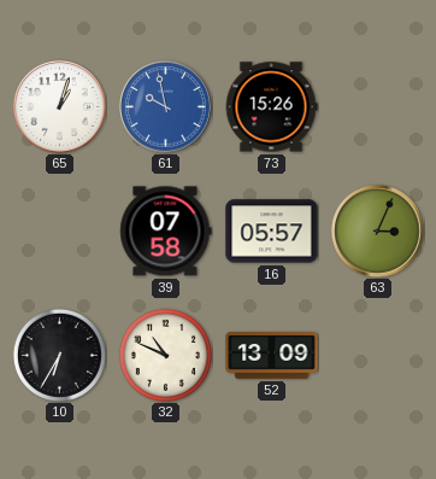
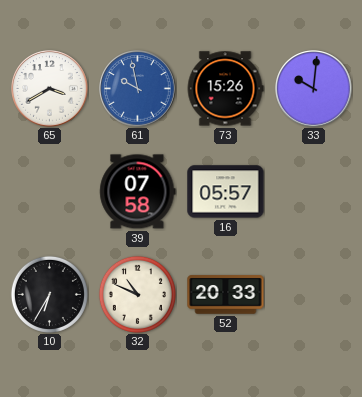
65: 1:03 -> 3:40 (50, 89)
33: none -> 10:01 (314, 89)
63: 3:04 -> none (378, 232)
52: 13:09 -> 20:33 (226, 295)
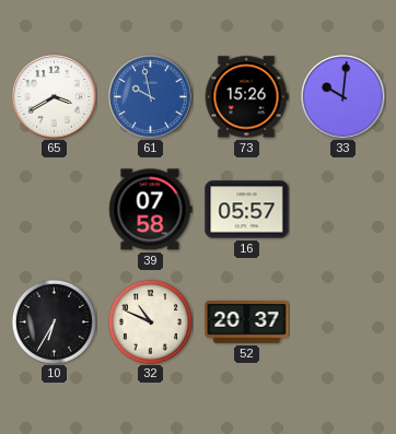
52: 20:33 -> 20:37 (247, 322)
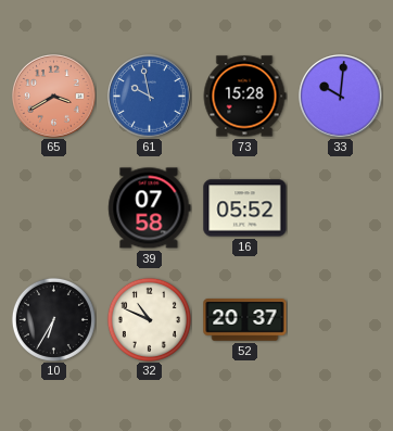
65 dial: white -> salmon (54, 97)
73: 15:26 -> 15:28 (244, 97)
16: 05:57 -> 05:52 (245, 208)
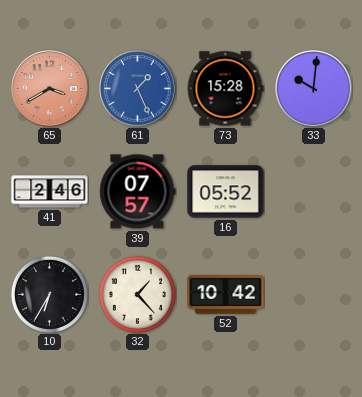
61: 9:58 -> 1:26 (138, 89)
41: none -> 2:46 (50, 192)
39: 07:58 -> 07:57 (138, 192)
32: 10:49 -> 1:23 (137, 294)
52: 20:37 -> 10:42 (226, 295)
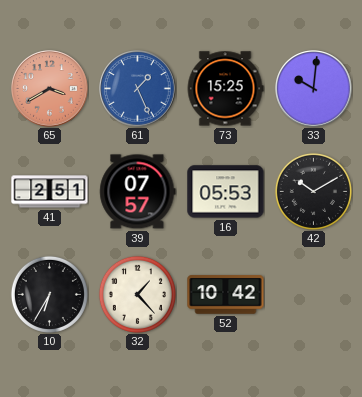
73: 15:28 -> 15:25 (225, 89)
41: 2:46 -> 2:51 (50, 192)
16: 05:52 -> 05:53 (226, 192)
42: none -> 10:10 (313, 191)
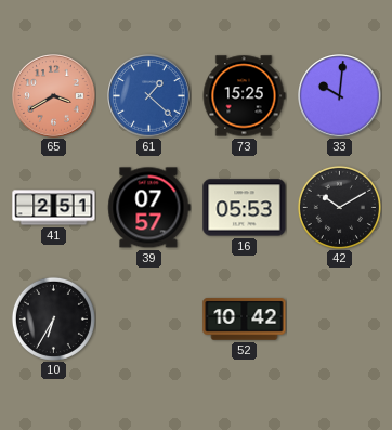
61: 1:26 -> 1:22 (149, 96)
32: 1:23 -> none (137, 294)
